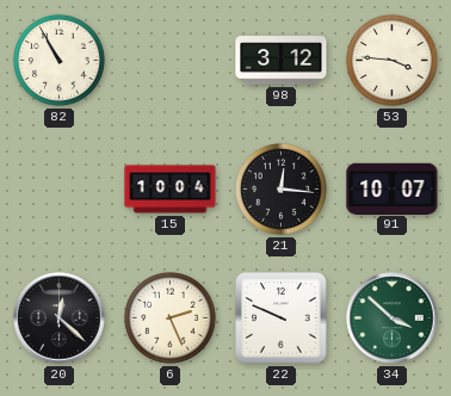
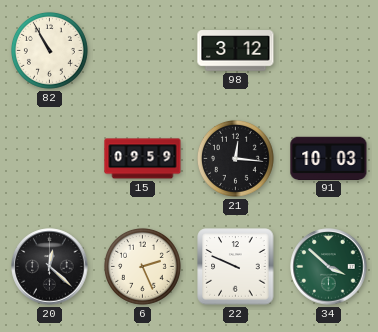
53: 3:46 -> none (391, 60)
15: 10:04 -> 09:59 (143, 159)
91: 10:07 -> 10:03 (329, 158)
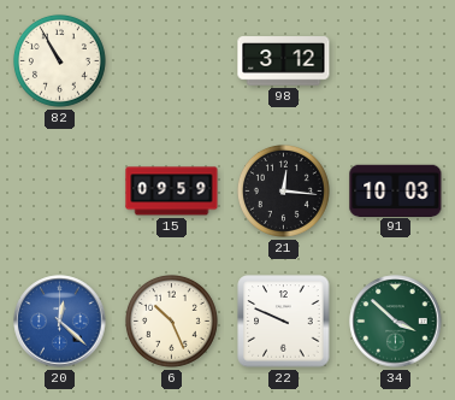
20 dial: black -> blue (60, 322)
6: 2:26 -> 10:26 (171, 320)
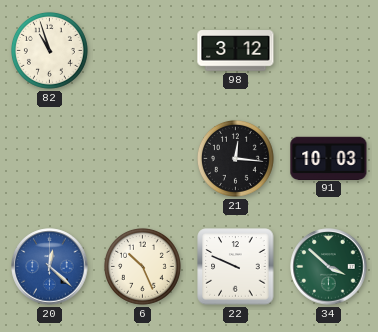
82: 10:55 -> 10:57 (49, 50)
15: 09:59 -> none (172, 192)
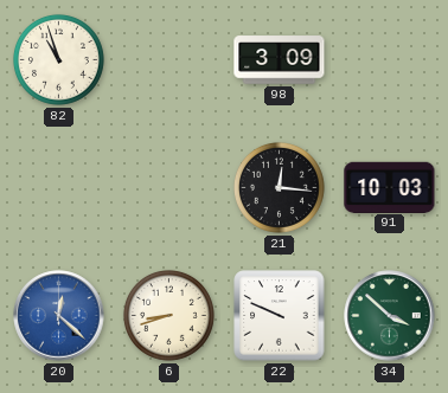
98: 3:12 -> 3:09 (280, 60)
6: 10:26 -> 8:42 (168, 315)
